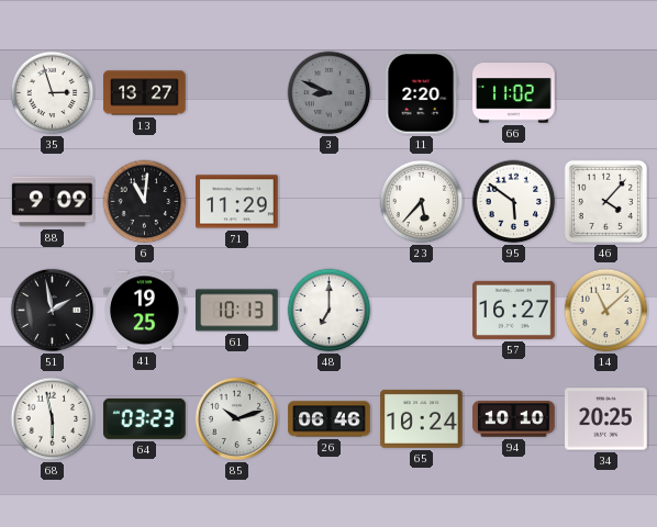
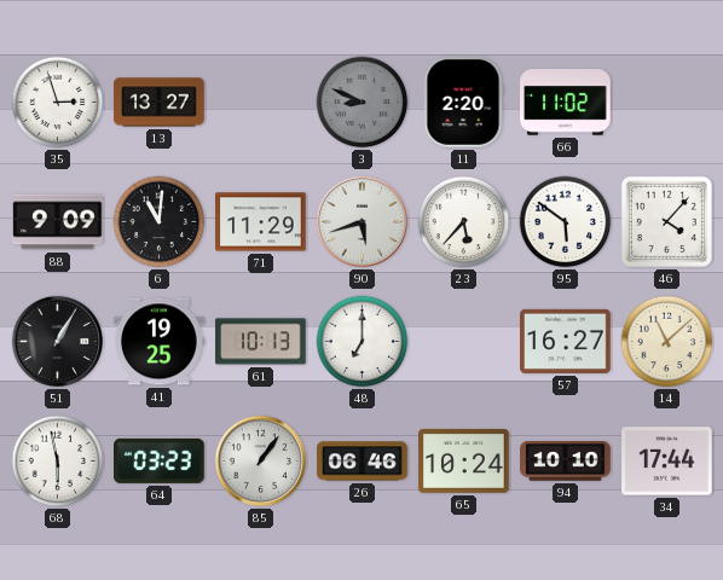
90: none -> 5:42 (361, 221)
51: 1:58 -> 1:05 (57, 341)
85: 10:12 -> 1:06 (260, 460)
34: 20:25 -> 17:44 (667, 462)
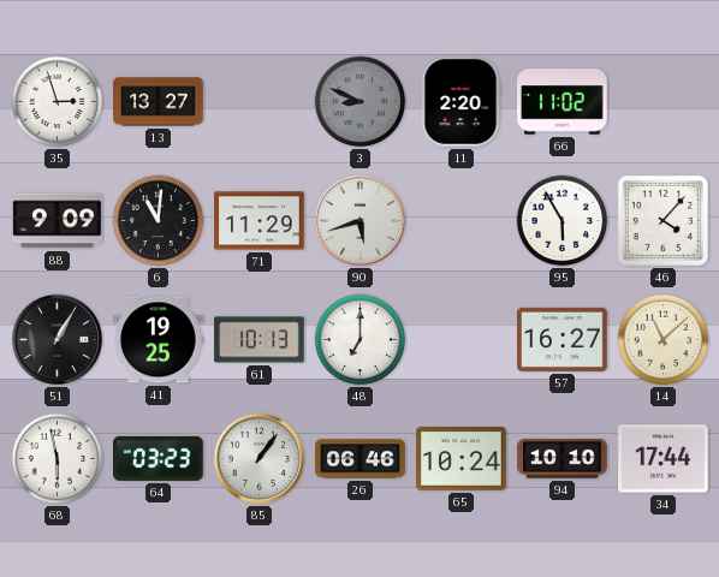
23: 5:37 -> none (464, 222)
95: 5:51 -> 5:55 (563, 221)
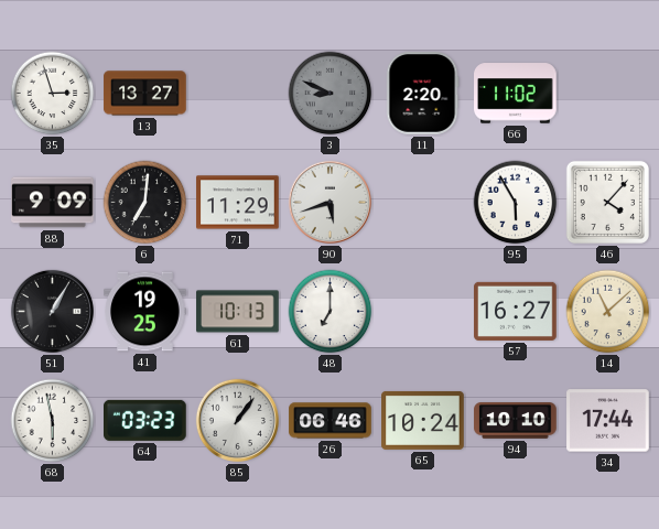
6: 11:01 -> 7:01 (145, 203)
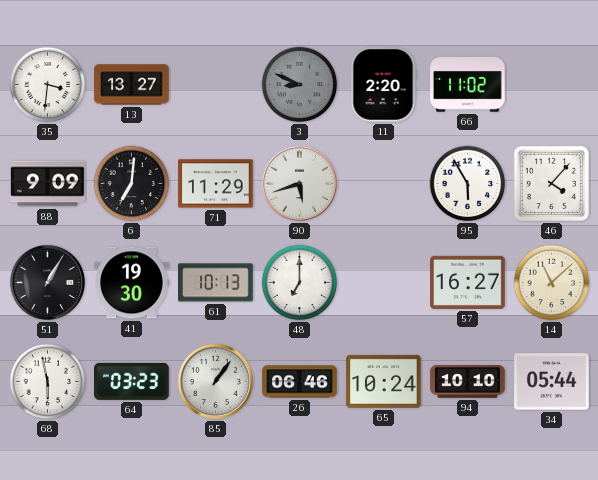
35: 2:57 -> 3:31 (48, 85)
41: 19:25 -> 19:30 (132, 283)
34: 17:44 -> 05:44 (552, 382)
